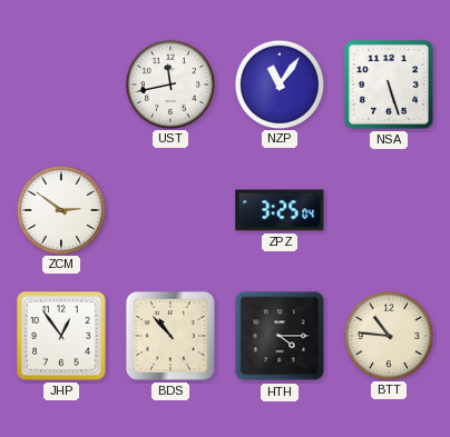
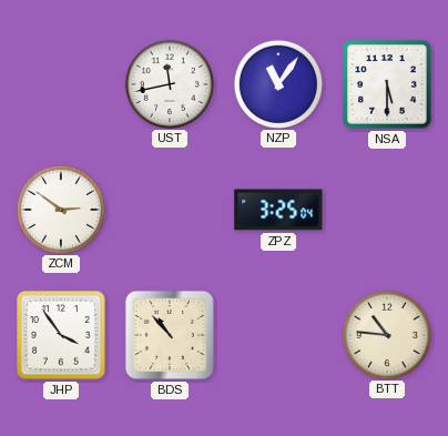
NSA: 5:27 -> 5:30 (387, 84)
JHP: 12:54 -> 3:54 (61, 335)
HTH: 4:15 -> none (280, 336)
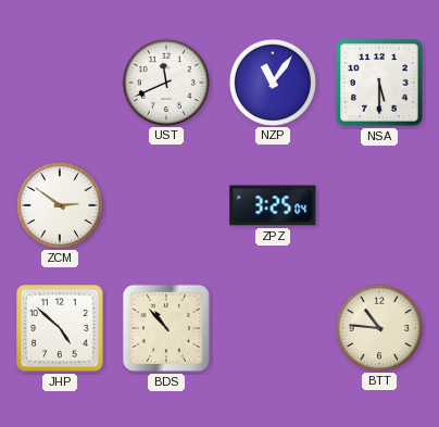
UST: 11:43 -> 11:41 (165, 81)
JHP: 3:54 -> 4:52 (60, 328)
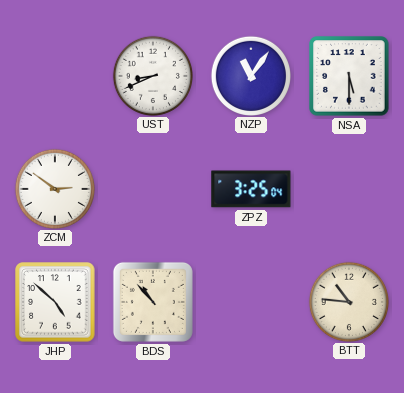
UST: 11:41 -> 8:41 (152, 75)
